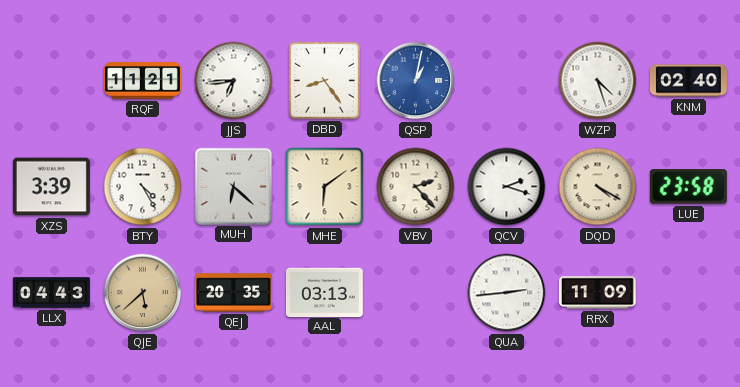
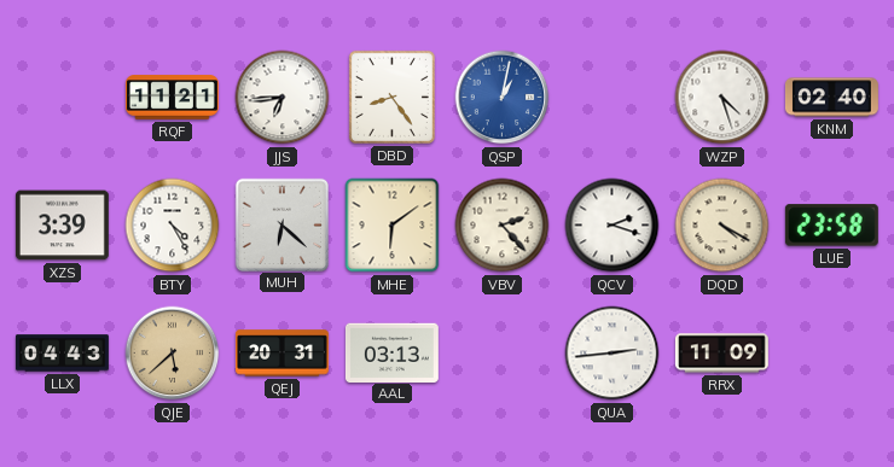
QEJ: 20:35 -> 20:31 (281, 354)
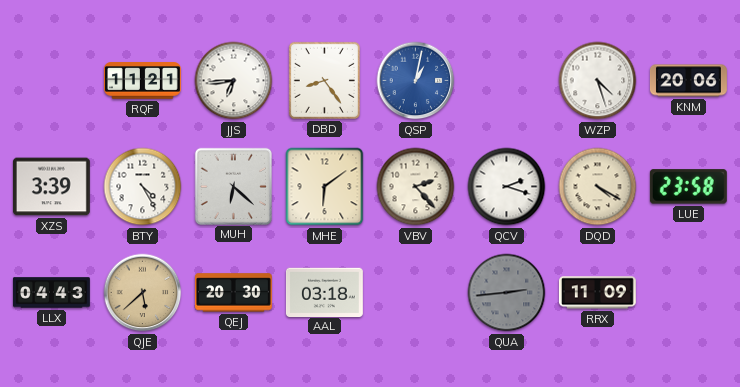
KNM: 02:40 -> 20:06 (689, 81)
QEJ: 20:31 -> 20:30 (233, 293)
AAL: 03:13 -> 03:18 (324, 292)
QUA dial: white -> grey (507, 293)
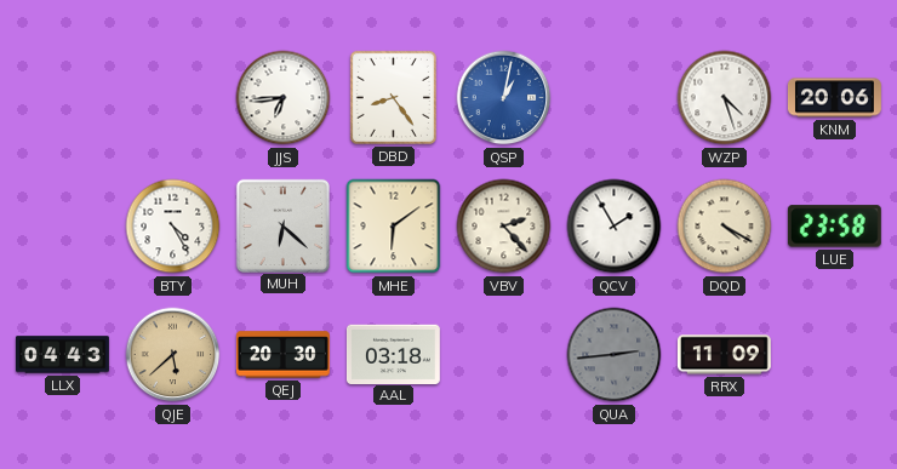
RQF: 11:21 -> none (142, 81)
XZS: 3:39 -> none (51, 187)
QCV: 2:18 -> 1:55 (615, 227)
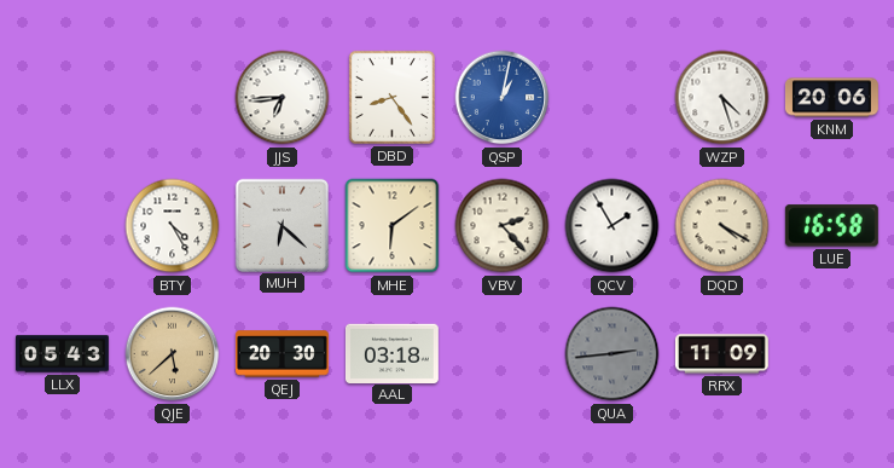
LUE: 23:58 -> 16:58 (831, 226)
LLX: 04:43 -> 05:43 (62, 354)
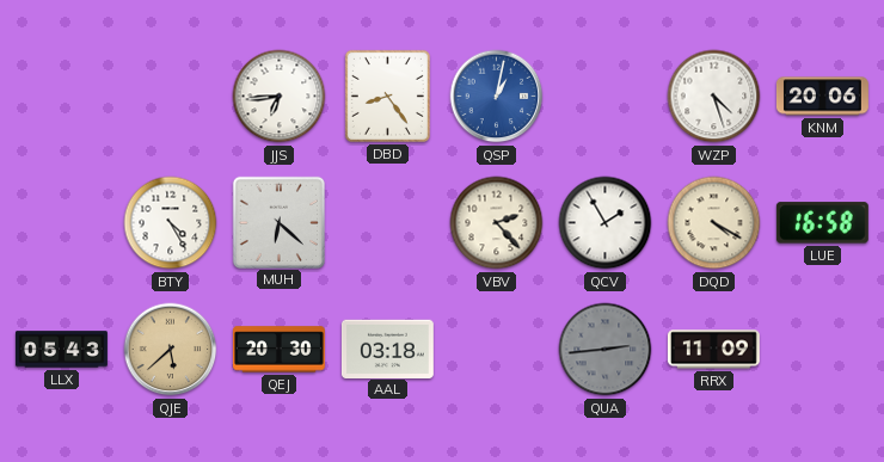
MHE: 6:09 -> none (393, 226)
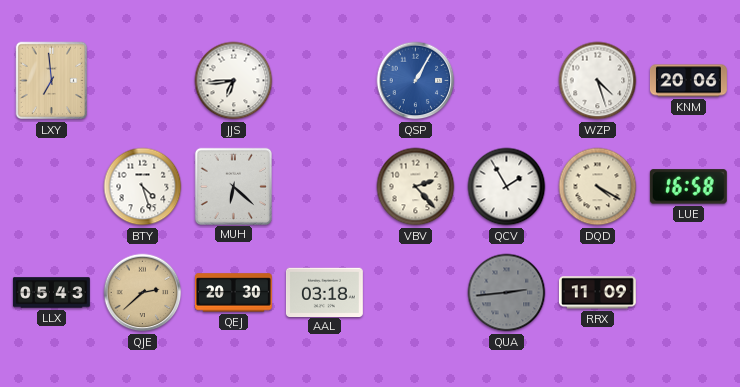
LXY: none -> 6:59 (52, 81)
DBD: 8:24 -> none (387, 96)
QSP: 1:02 -> 1:05 (416, 81)
BTY: 4:25 -> 4:27 (143, 187)
QJE: 5:38 -> 2:38 (143, 293)
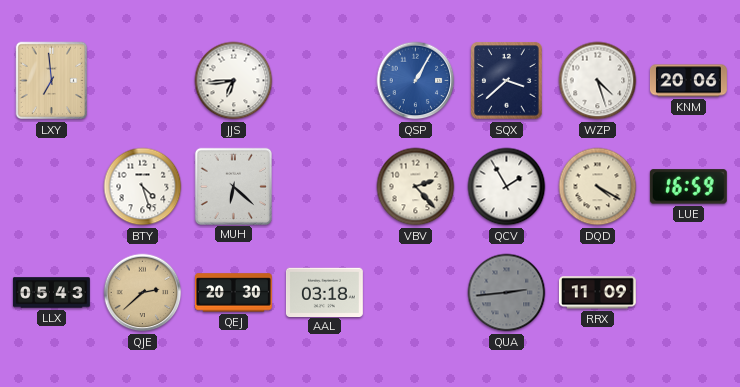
SQX: none -> 3:38 (507, 81)
LUE: 16:58 -> 16:59 (688, 187)
